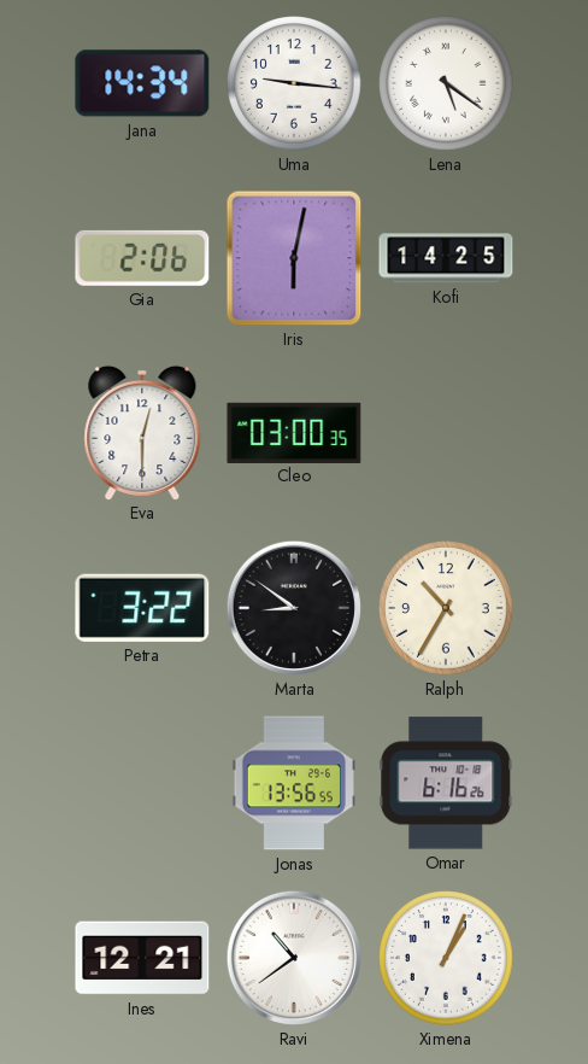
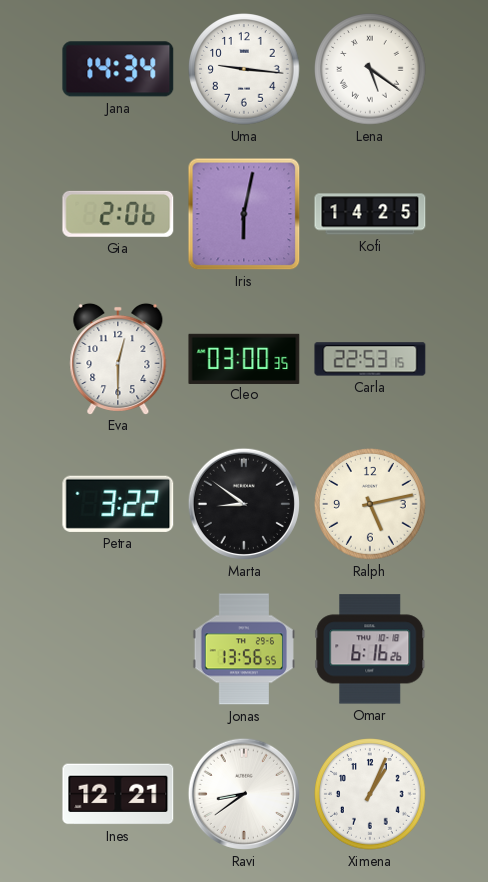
Carla: none -> 22:53 (370, 359)
Ralph: 10:35 -> 5:13 (370, 504)
Ravi: 10:39 -> 8:39 (244, 794)
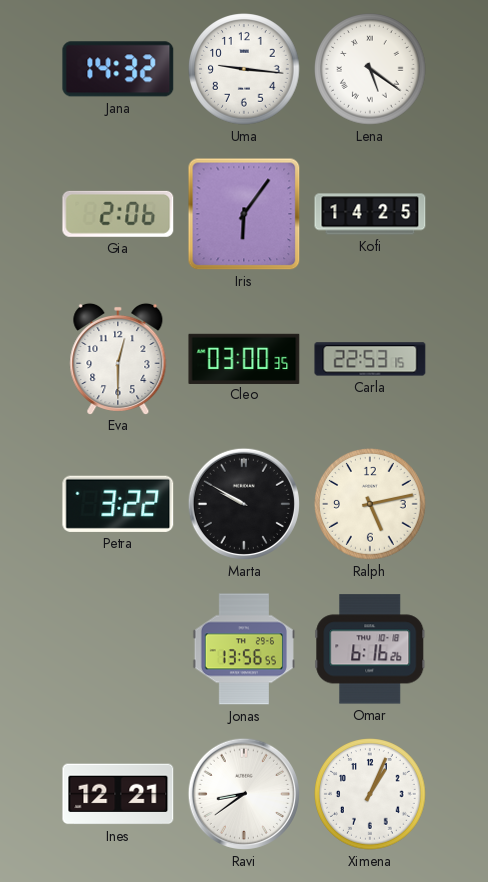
Jana: 14:34 -> 14:32 (118, 69)
Iris: 6:02 -> 6:06 (244, 214)
Marta: 8:51 -> 9:50 (244, 504)
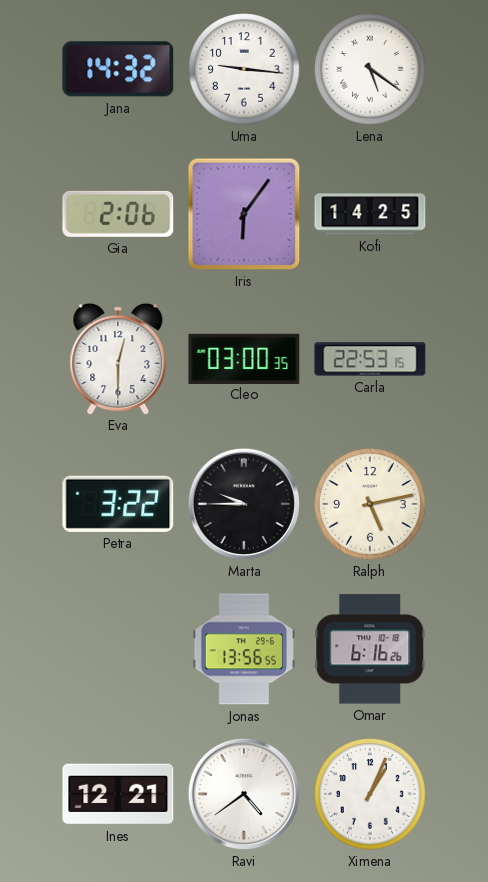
Marta: 9:50 -> 9:45 (244, 504)
Ravi: 8:39 -> 4:39 (244, 794)
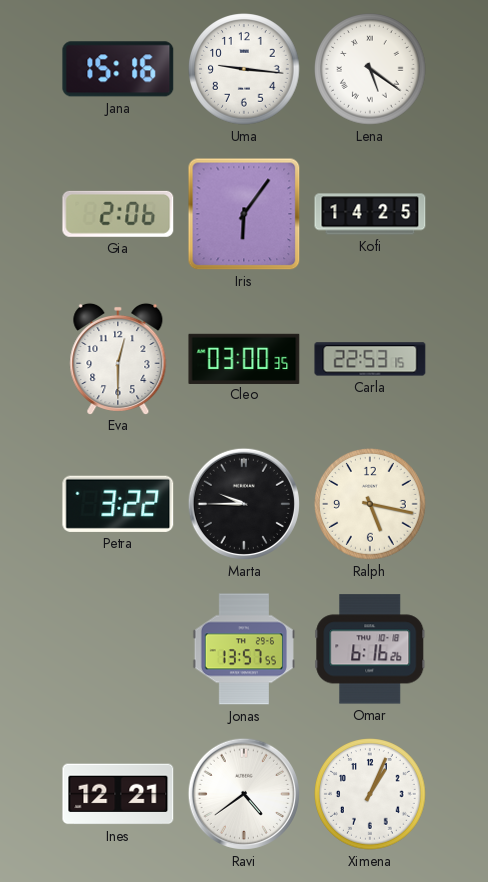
Jana: 14:32 -> 15:16 (118, 69)
Ralph: 5:13 -> 5:17 (370, 504)
Jonas: 13:56 -> 13:57 (244, 649)
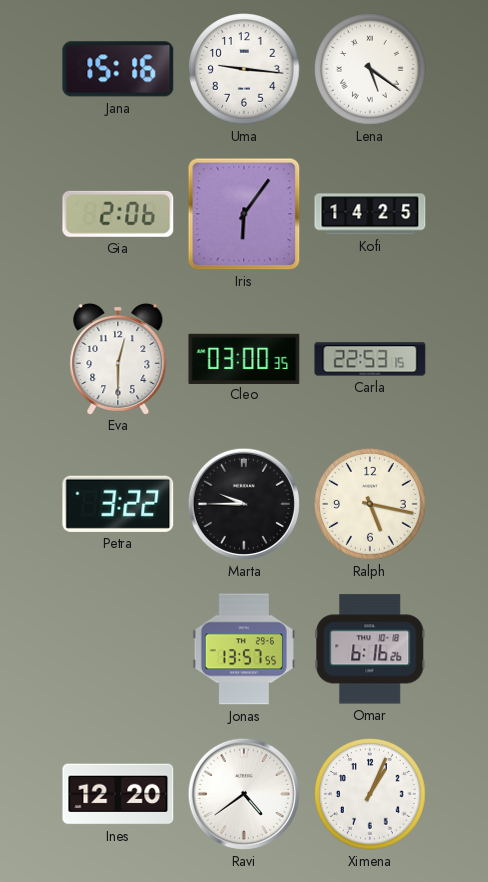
Ines: 12:21 -> 12:20 (118, 794)
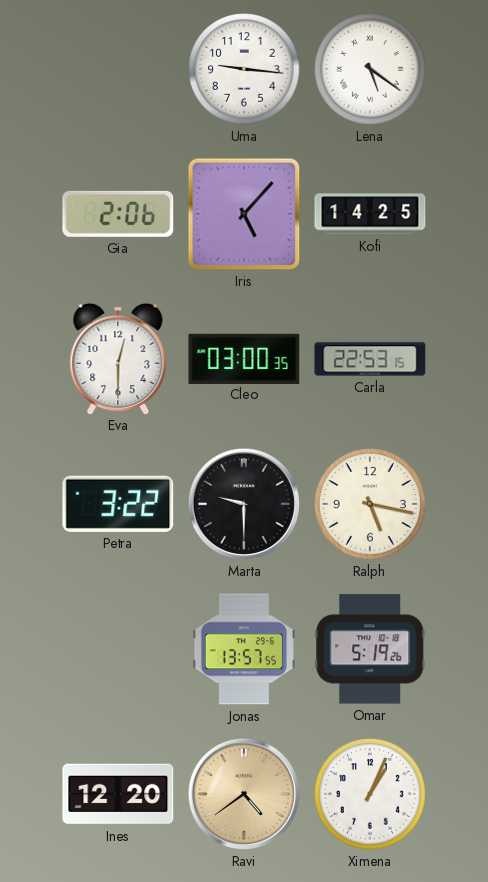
Jana: 15:16 -> none (118, 69)
Iris: 6:06 -> 5:07 (244, 214)
Marta: 9:45 -> 9:30 (244, 504)
Omar: 6:16 -> 5:19 (370, 649)
Ravi dial: white -> champagne (244, 794)
